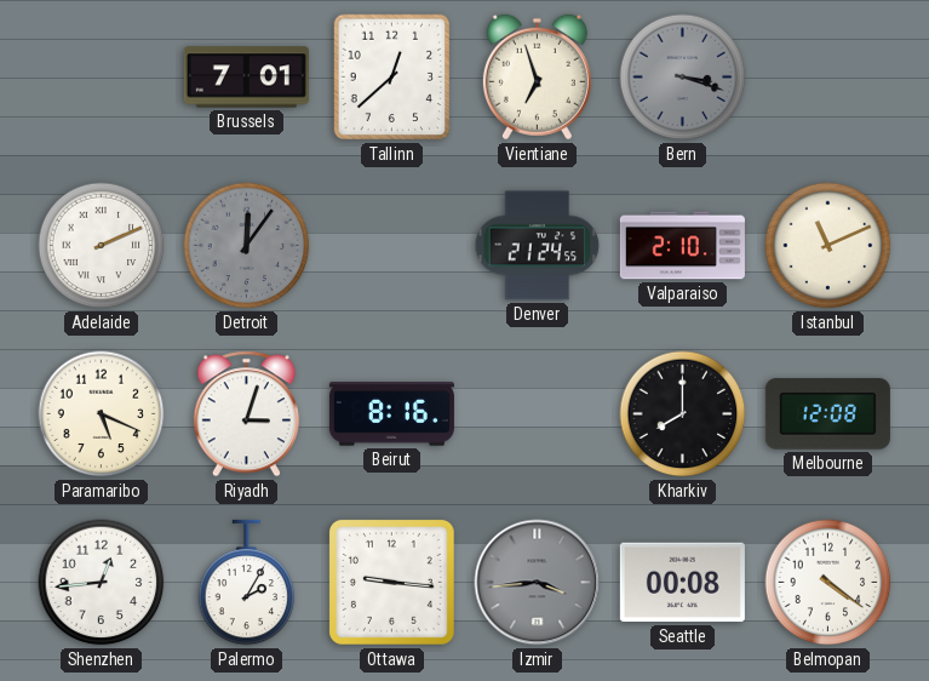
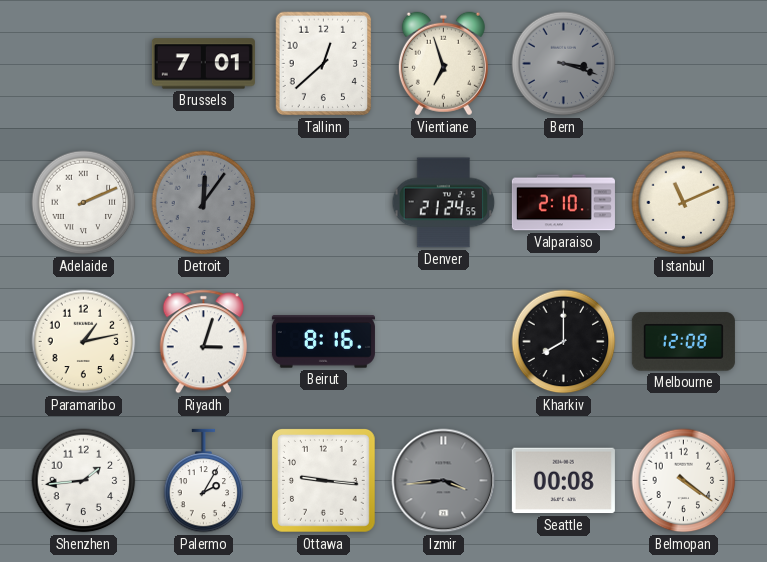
Paramaribo: 5:19 -> 1:13 (84, 342)
Shenzhen: 12:44 -> 1:44 (84, 481)
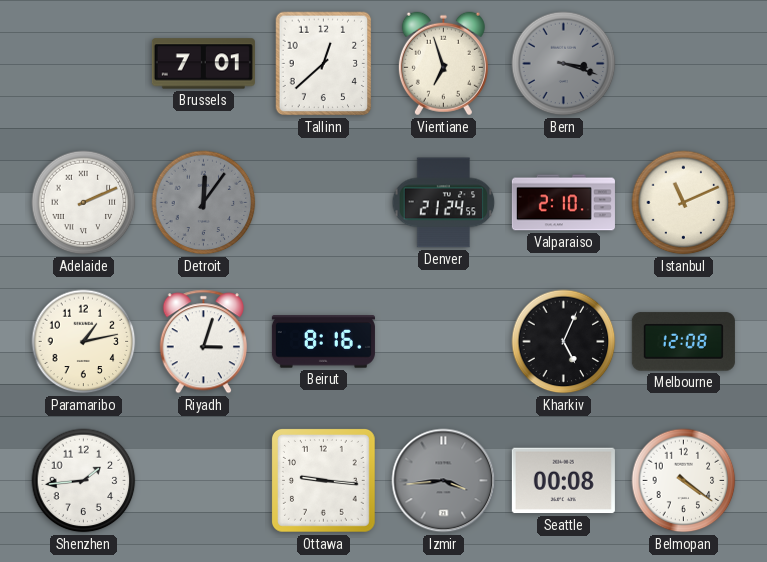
Kharkiv: 8:00 -> 5:04 (564, 342)
Palermo: 2:05 -> none (204, 481)
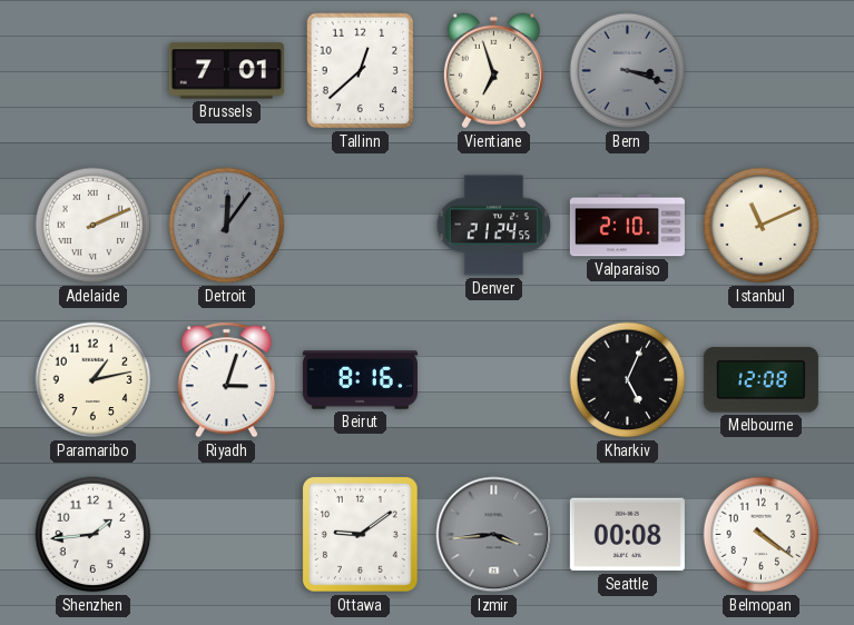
Ottawa: 9:16 -> 9:09 (361, 535)
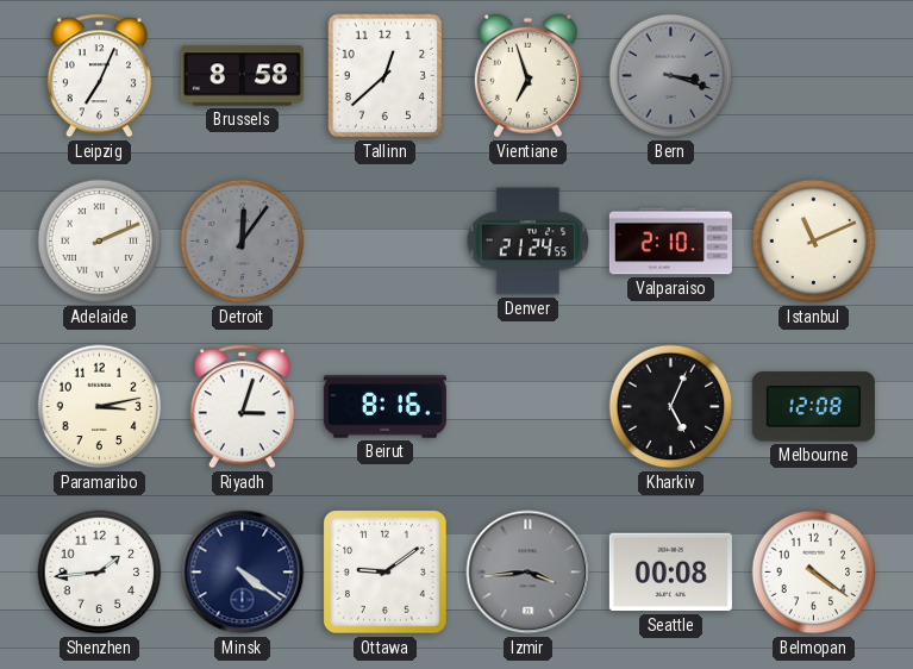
Leipzig: none -> 7:04 (99, 76)
Brussels: 7:01 -> 8:58 (242, 76)
Paramaribo: 1:13 -> 3:13 (100, 407)
Minsk: none -> 4:21 (243, 573)
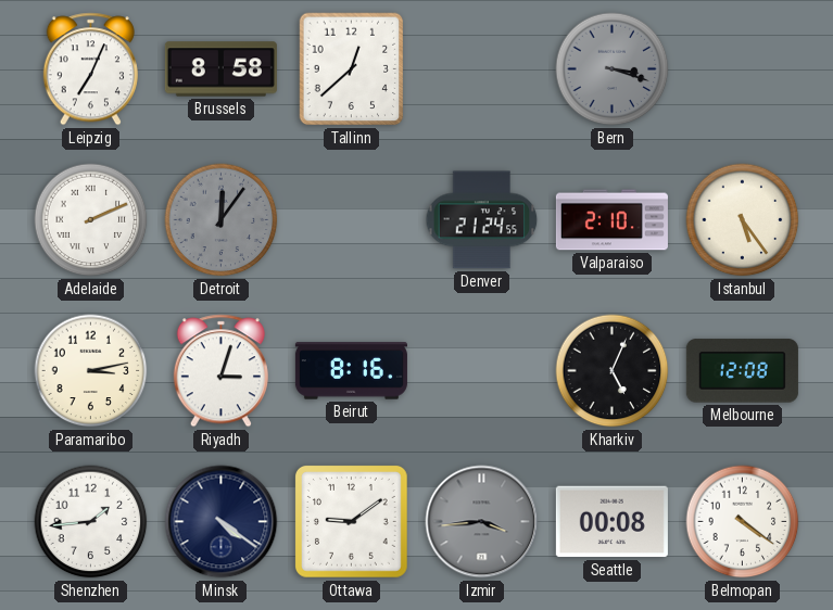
Vientiane: 6:57 -> none (527, 76)
Istanbul: 11:11 -> 5:24 (743, 220)
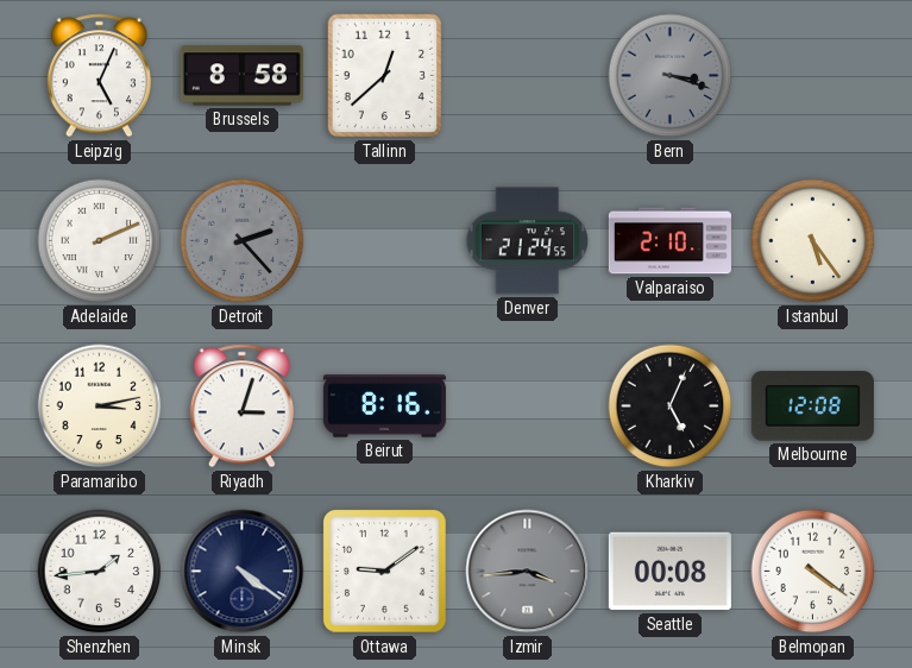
Leipzig: 7:04 -> 5:04 (99, 76)
Detroit: 12:06 -> 2:23 (243, 241)
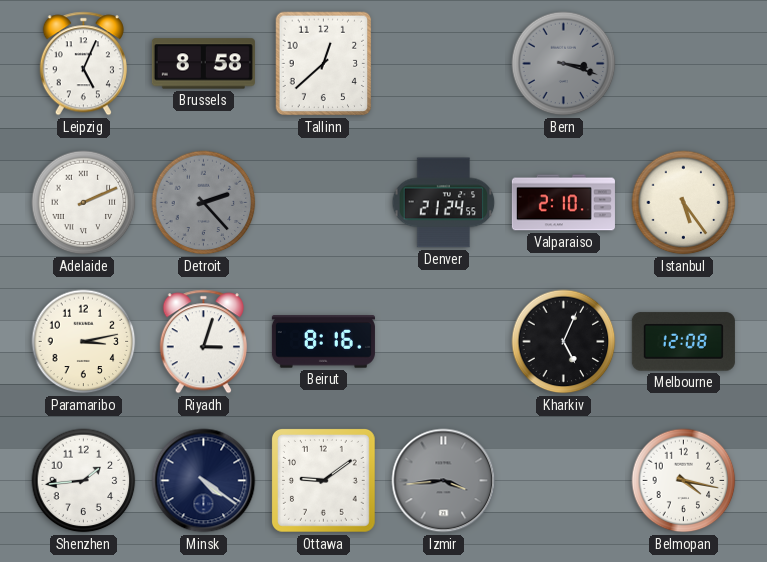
Seattle: 00:08 -> none (669, 572)
Belmopan: 4:21 -> 4:17 (684, 481)
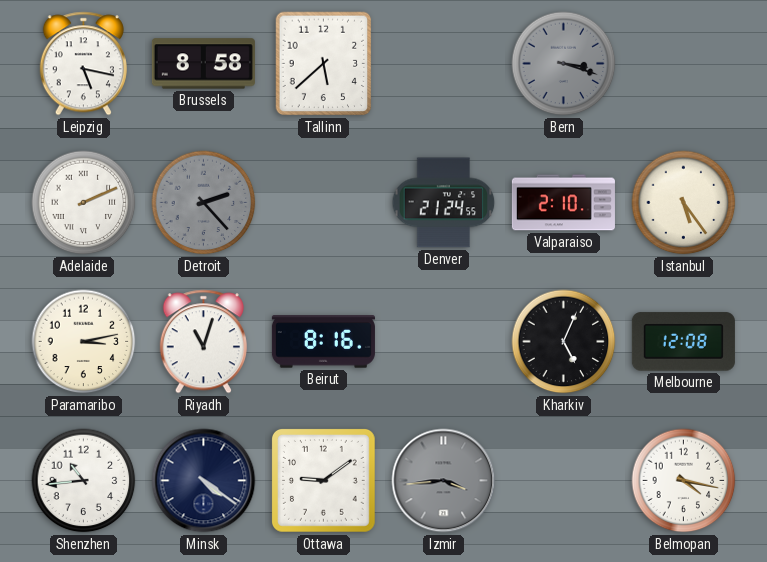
Leipzig: 5:04 -> 5:17 (83, 64)
Tallinn: 12:38 -> 5:38 (324, 64)
Riyadh: 3:03 -> 11:03 (203, 342)
Shenzhen: 1:44 -> 10:44 (84, 481)
